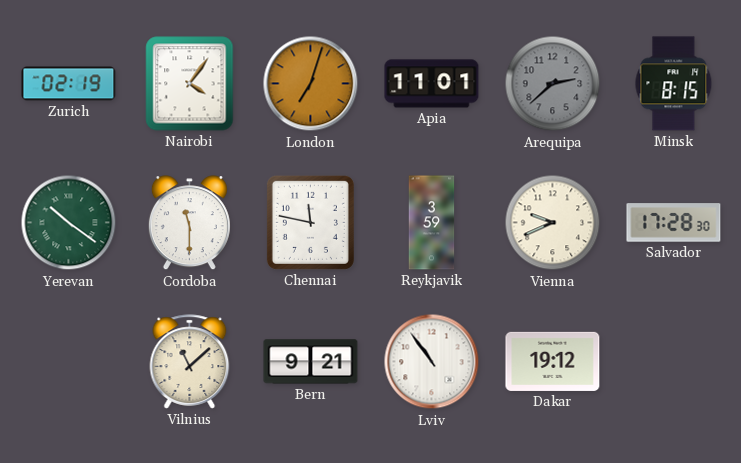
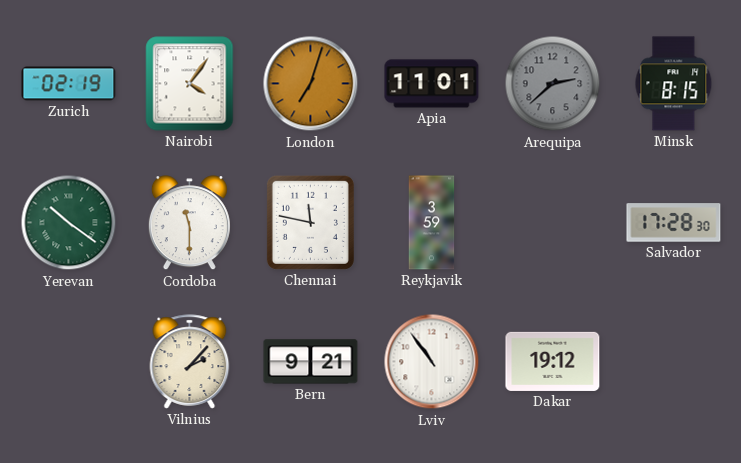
Vienna: 9:41 -> none (553, 223)
Vilnius: 11:08 -> 2:07 (190, 362)
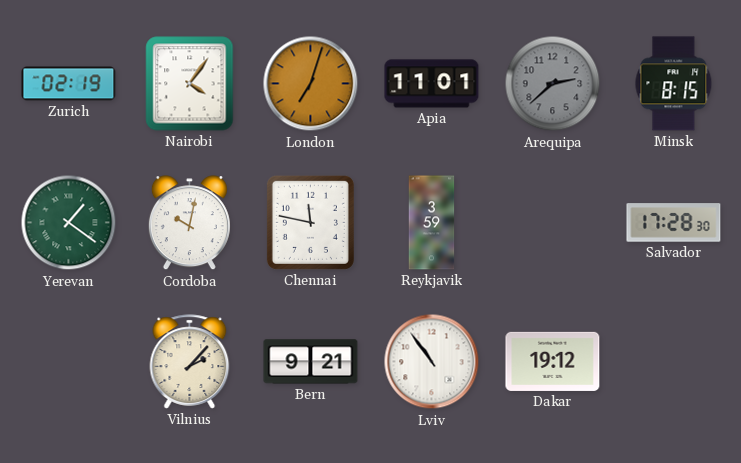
Yerevan: 10:21 -> 1:21 (69, 223)
Cordoba: 11:30 -> 10:02 (189, 223)
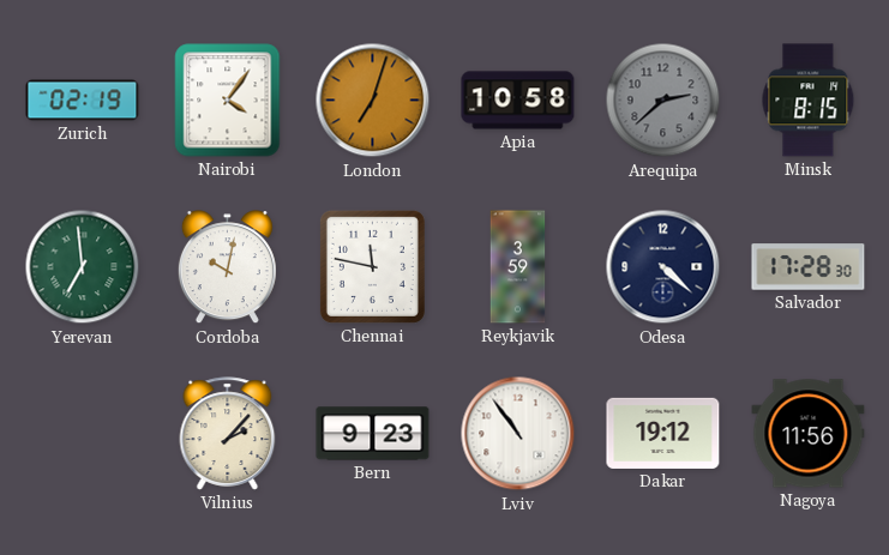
Apia: 11:01 -> 10:58 (518, 101)
Yerevan: 1:21 -> 6:59 (83, 267)
Odesa: none -> 4:22 (663, 267)
Bern: 9:21 -> 9:23 (373, 434)
Nagoya: none -> 11:56 (809, 434)
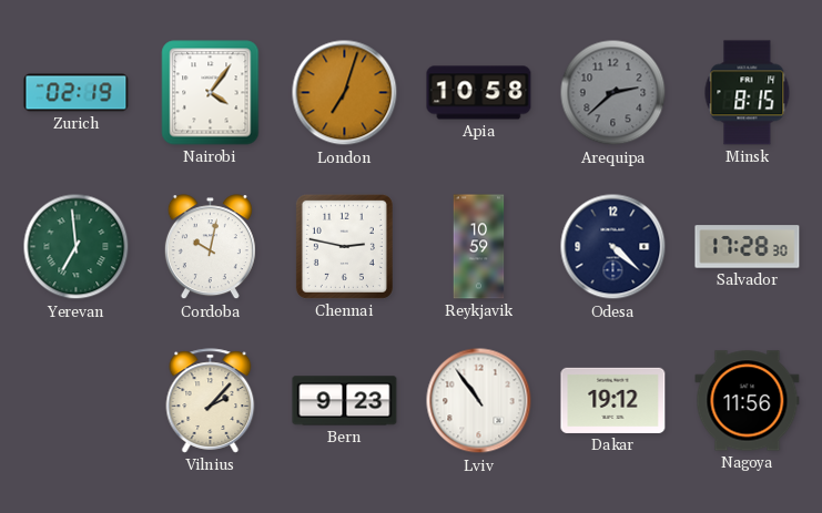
Chennai: 11:47 -> 2:47 (344, 246)
Reykjavik: 3:59 -> 10:59 (479, 247)
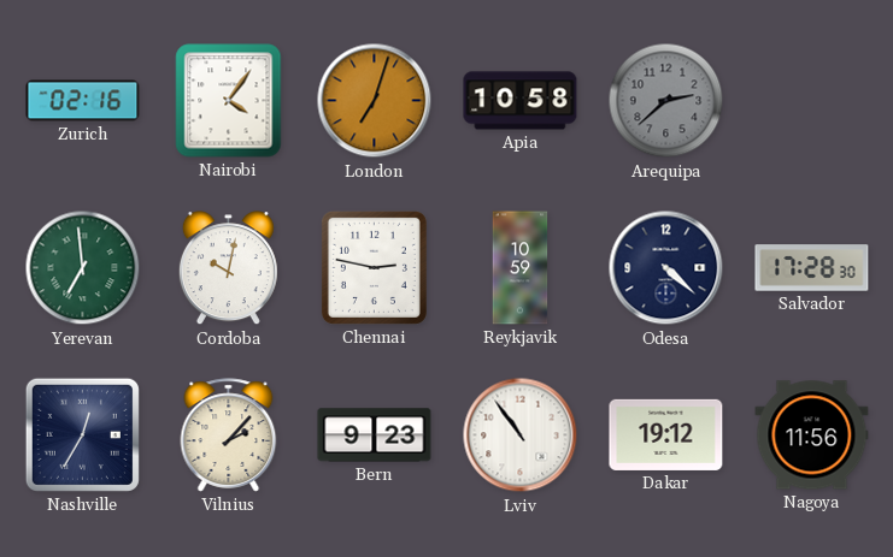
Zurich: 02:19 -> 02:16 (83, 101)
Minsk: 8:15 -> none (748, 93)
Nashville: none -> 12:35 (82, 434)
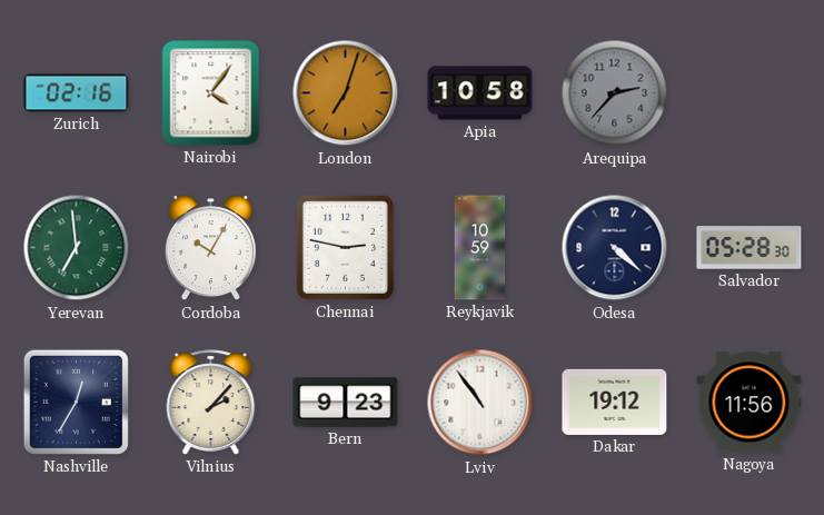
Arequipa: 2:38 -> 2:37 (615, 93)
Cordoba: 10:02 -> 10:05 (210, 248)
Salvador: 17:28 -> 05:28 (749, 248)
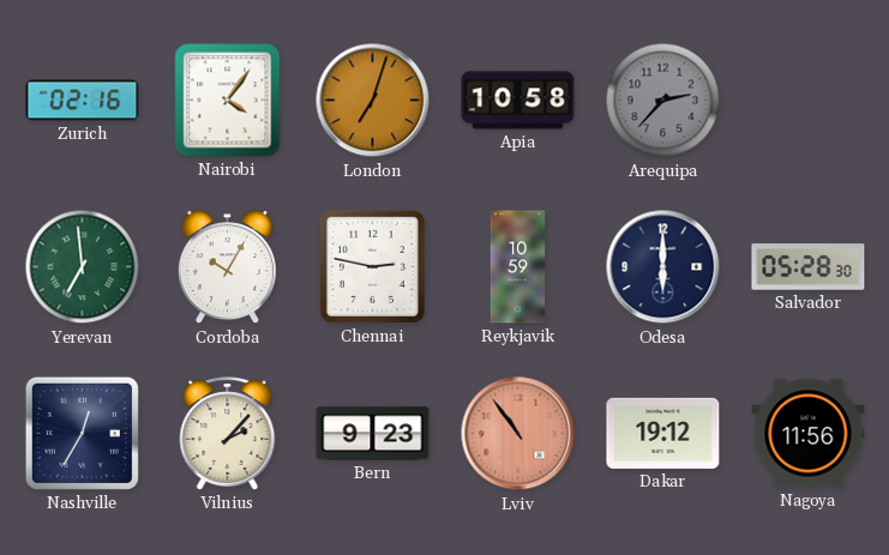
Odesa: 4:22 -> 6:00 (663, 267)
Lviv dial: white -> salmon (518, 434)
